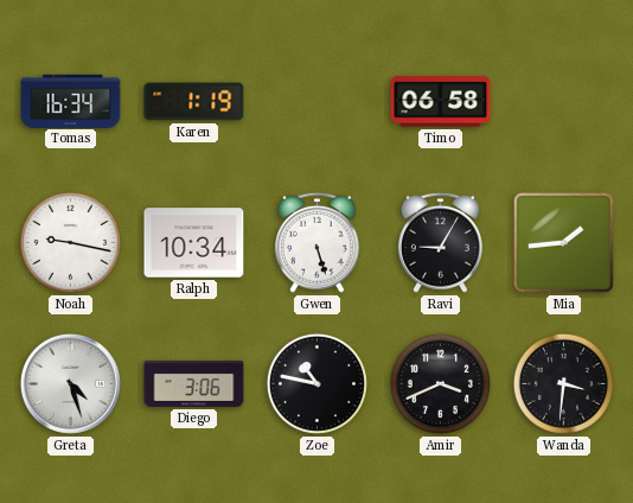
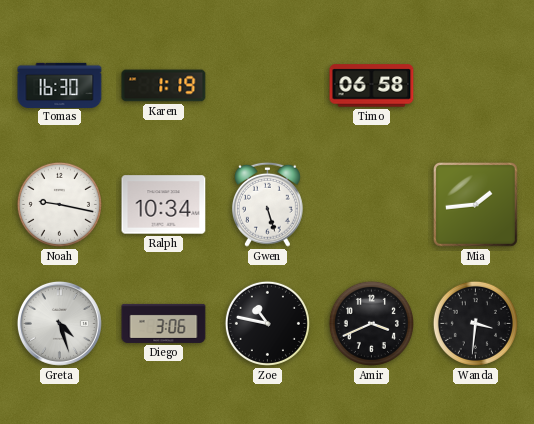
Tomas: 16:34 -> 16:30 (60, 85)
Ravi: 9:05 -> none (440, 242)
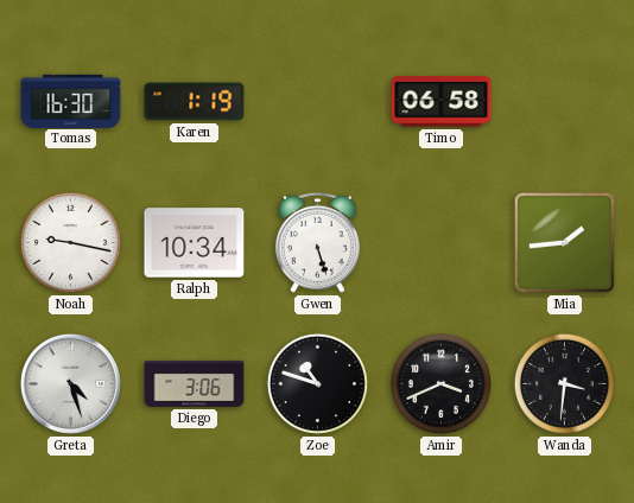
Zoe: 10:47 -> 10:48 (317, 383)
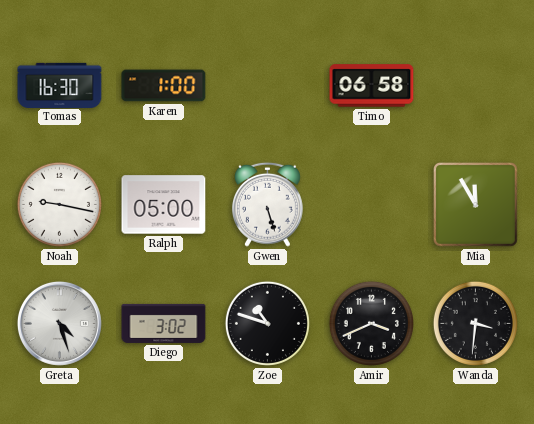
Karen: 1:19 -> 1:00 (164, 86)
Ralph: 10:34 -> 05:00 (164, 205)
Mia: 1:44 -> 11:55 (475, 204)
Diego: 3:06 -> 3:02 (164, 323)
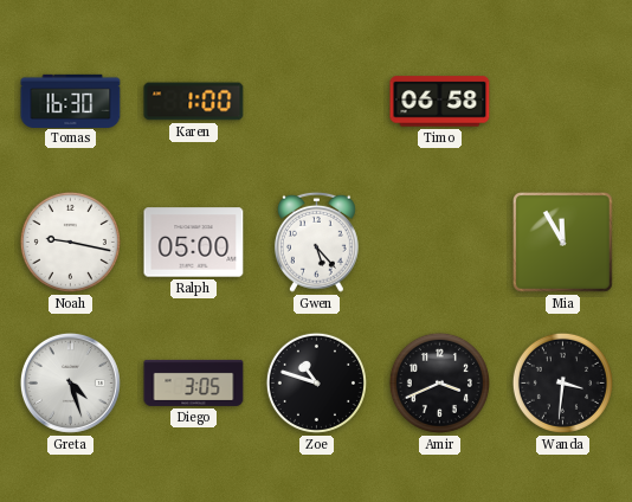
Gwen: 5:27 -> 5:23 (316, 242)
Diego: 3:02 -> 3:05 (194, 382)
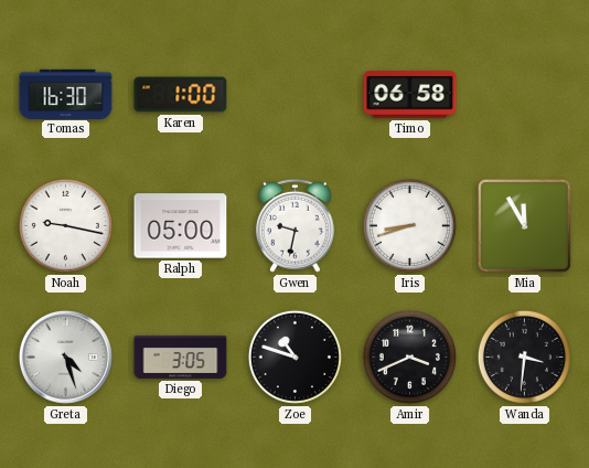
Gwen: 5:23 -> 9:32 (294, 225)
Iris: none -> 8:42 (409, 225)
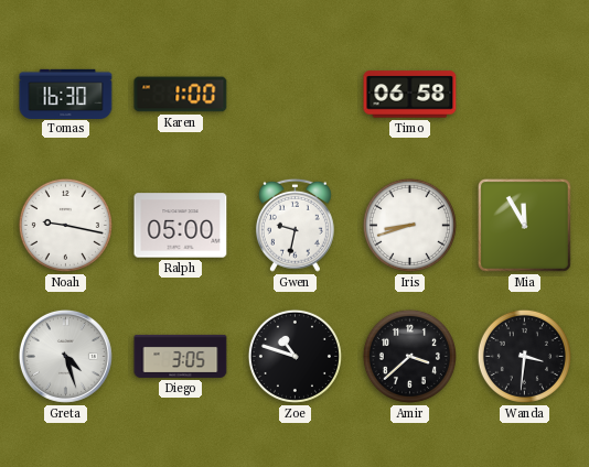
Amir: 3:41 -> 3:38 (409, 356)
